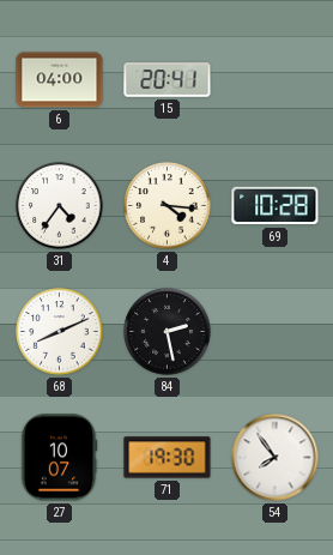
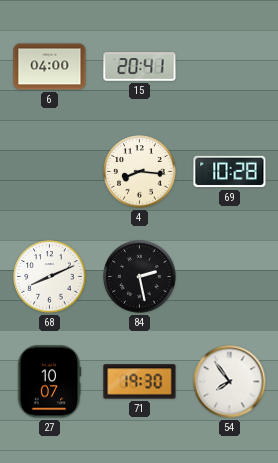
31: 4:36 -> none (60, 206)
4: 4:16 -> 8:16 (140, 172)
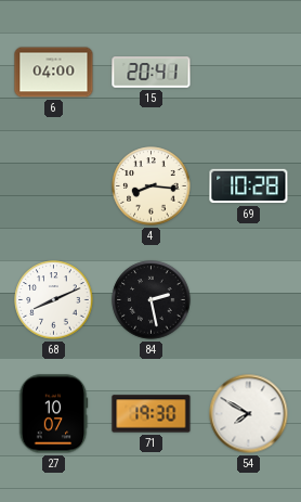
54: 7:54 -> 7:50 (249, 414)
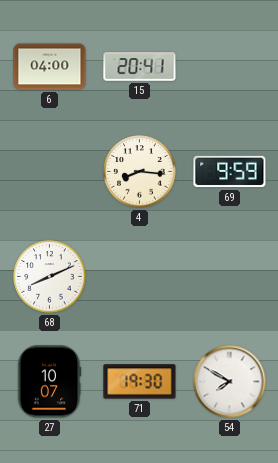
69: 10:28 -> 9:59 (230, 172)
84: 2:28 -> none (152, 300)
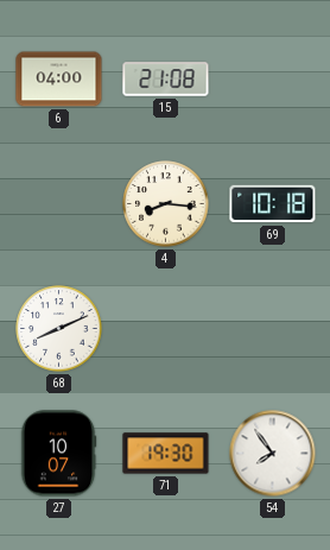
15: 20:41 -> 21:08 (166, 80)
69: 9:59 -> 10:18 (273, 204)
54: 7:50 -> 7:54 (273, 454)
